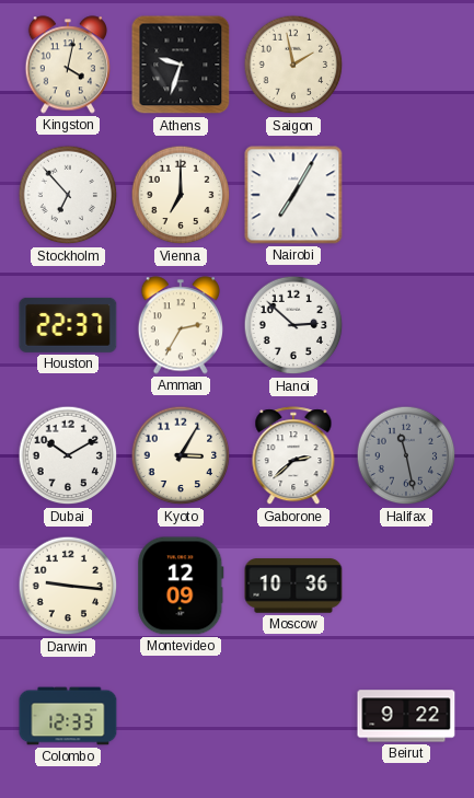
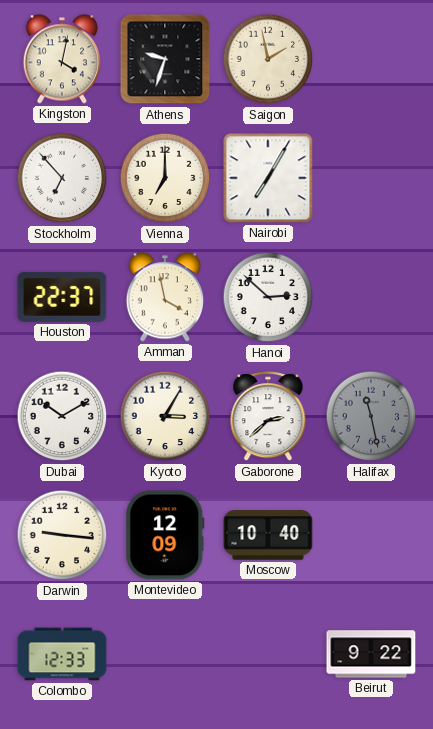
Amman: 2:35 -> 3:58 (164, 297)
Moscow: 10:36 -> 10:40 (268, 535)
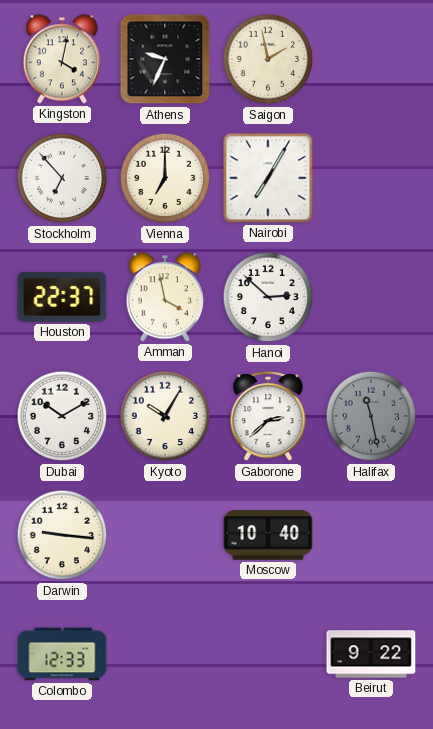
Athens: 9:33 -> 9:34 (165, 59)
Kyoto: 3:05 -> 10:05 (165, 416)
Montevideo: 12:09 -> none (165, 535)
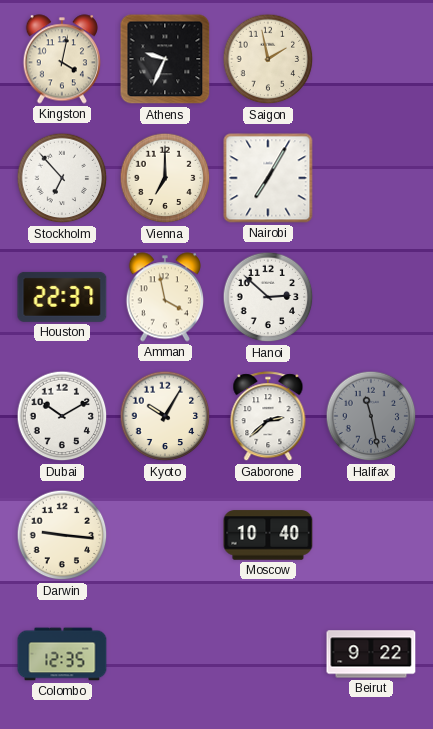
Colombo: 12:33 -> 12:35 (62, 654)
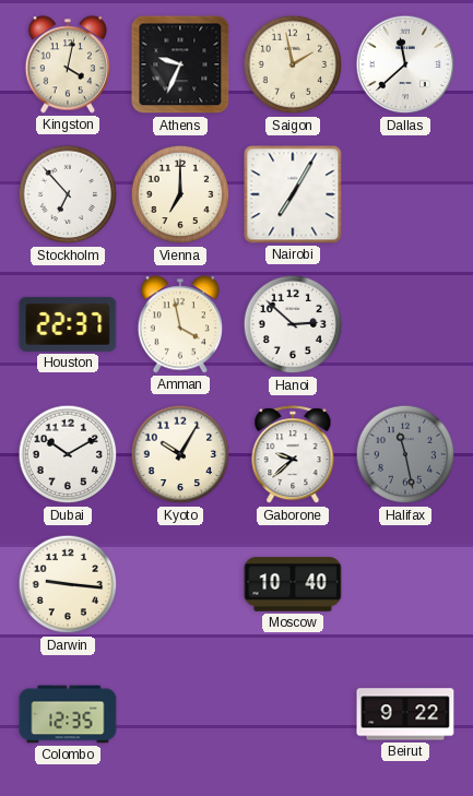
Dallas: none -> 11:38 (405, 64)
Gaborone: 2:38 -> 9:38 (293, 455)
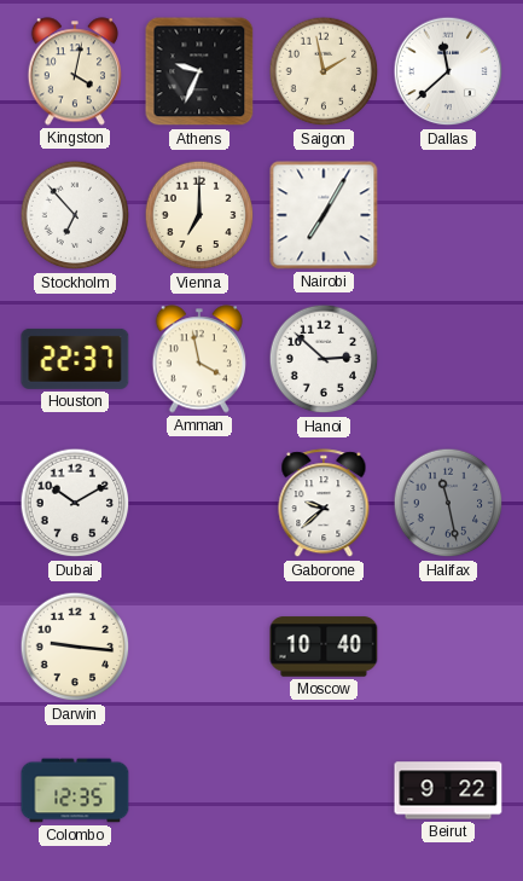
Kyoto: 10:05 -> none (180, 454)
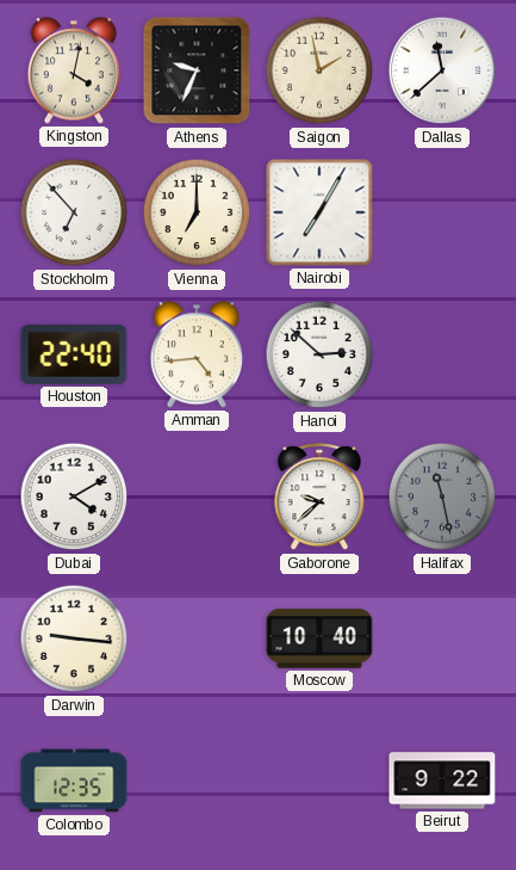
Houston: 22:37 -> 22:40 (74, 354)
Amman: 3:58 -> 4:44 (195, 354)
Dubai: 10:10 -> 4:10 (74, 496)
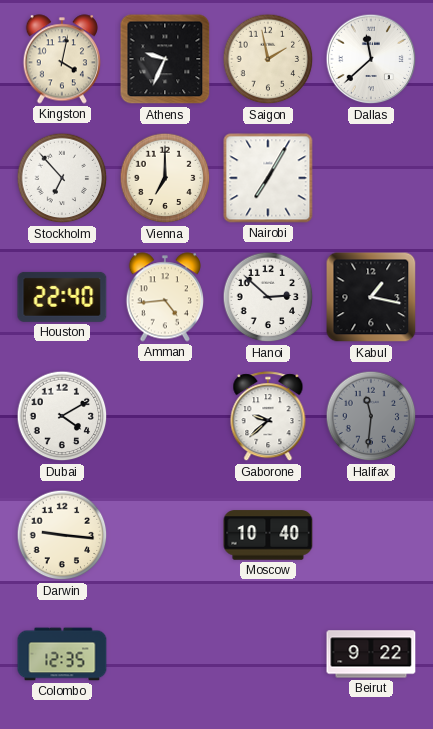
Kabul: none -> 1:17 (371, 297)
Halifax: 11:28 -> 11:31 (371, 416)
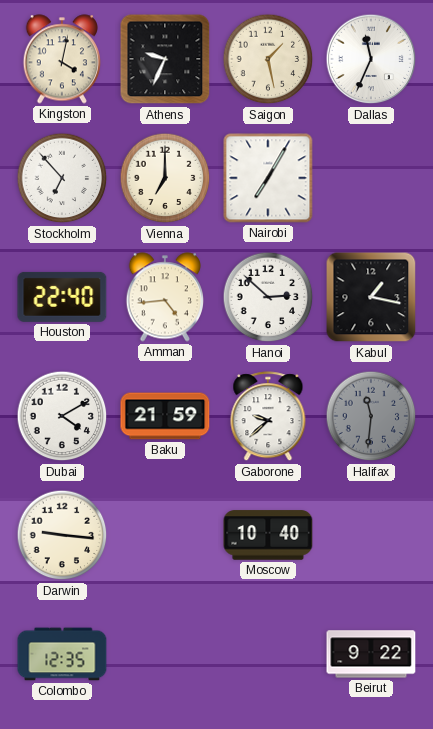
Saigon: 1:58 -> 1:28 (268, 59)
Dallas: 11:38 -> 11:34 (371, 59)
Baku: none -> 21:59 (165, 416)
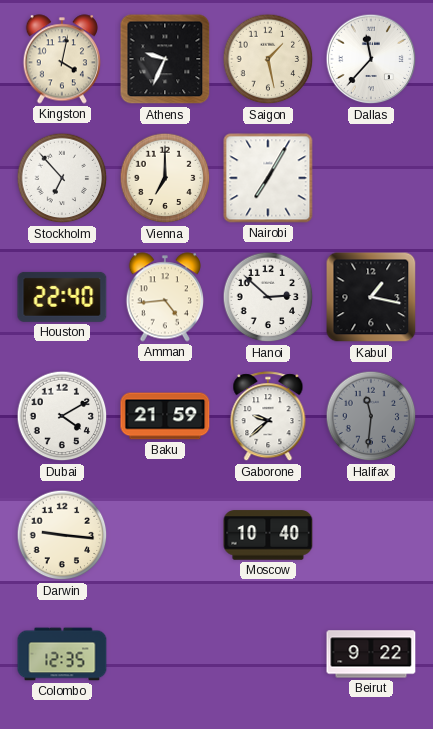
Dallas: 11:34 -> 11:37 (371, 59)
